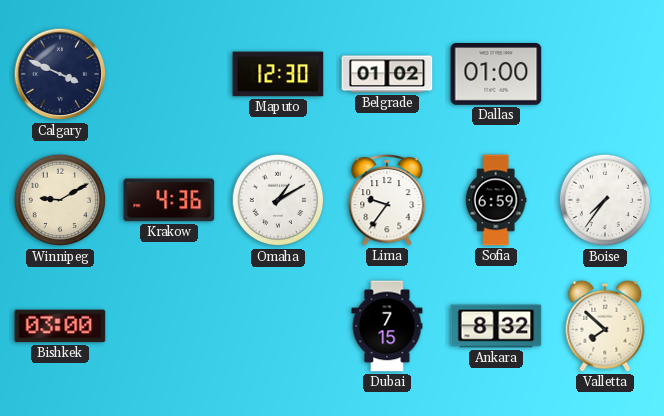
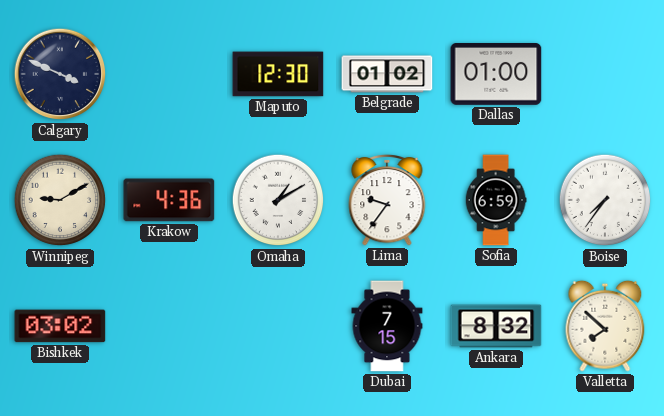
Bishkek: 03:00 -> 03:02 (60, 326)
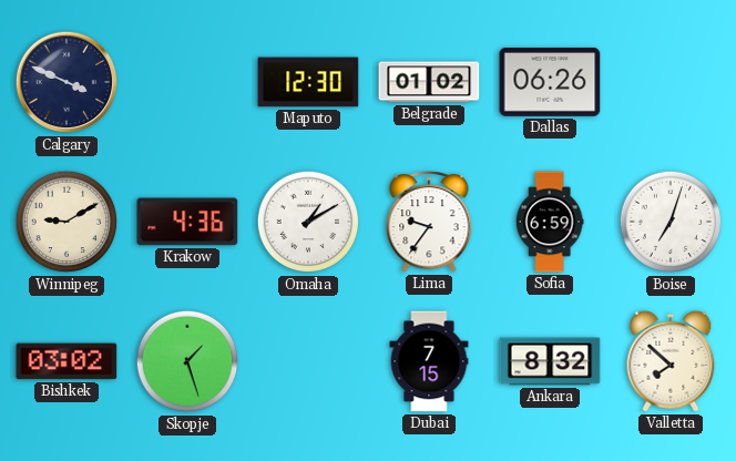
Dallas: 01:00 -> 06:26 (550, 83)
Boise: 7:36 -> 7:03 (671, 222)
Skopje: none -> 1:27 (187, 361)
